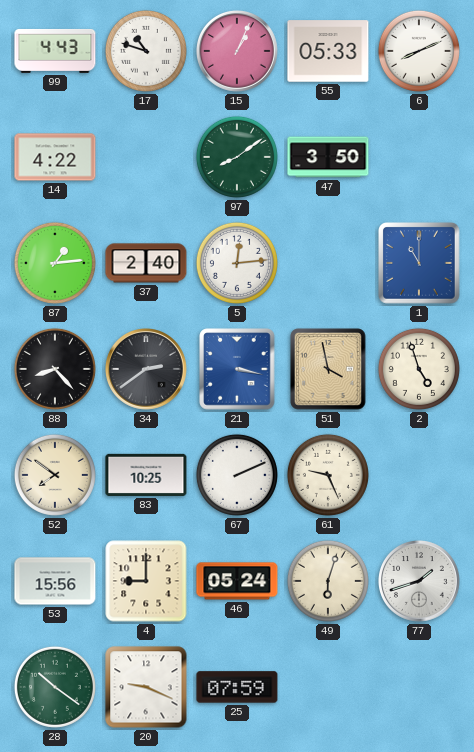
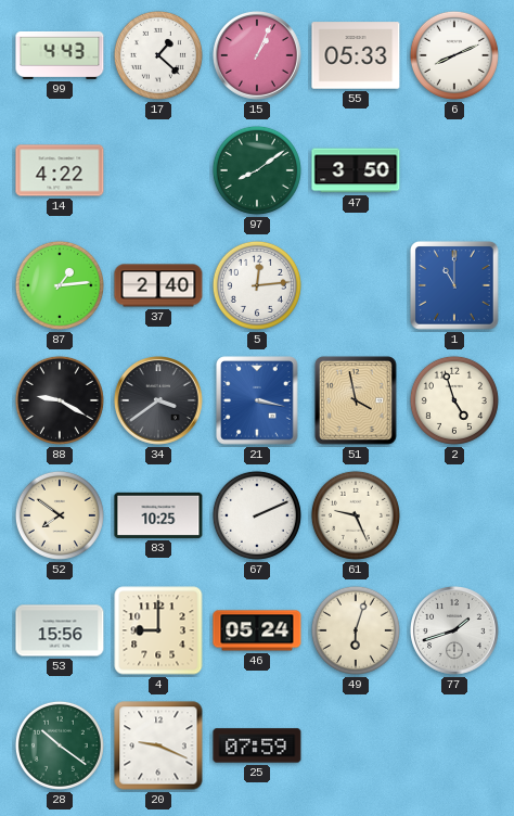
17: 10:48 -> 1:22 (158, 55)
88: 8:23 -> 9:20 (60, 400)
34: 2:39 -> 3:39 (159, 401)
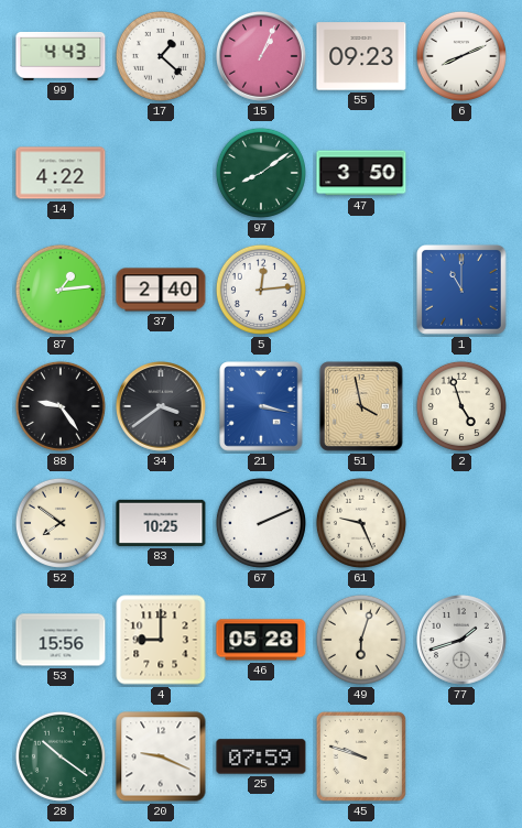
55: 05:33 -> 09:23 (361, 56)
88: 9:20 -> 9:24 (61, 406)
46: 05:24 -> 05:28 (261, 640)
45: none -> 9:48 (361, 756)
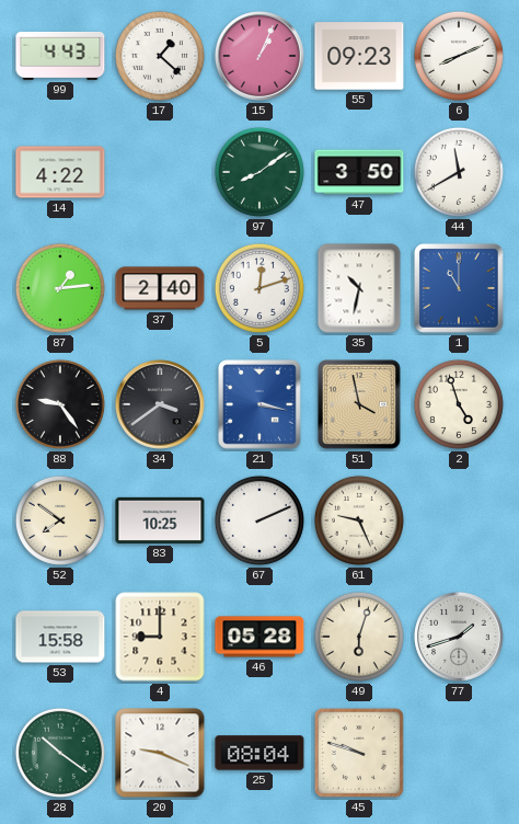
44: none -> 11:40 (459, 172)
5: 12:14 -> 12:12 (259, 288)
35: none -> 10:32 (359, 288)
53: 15:56 -> 15:58 (60, 637)
25: 07:59 -> 08:04 (259, 753)
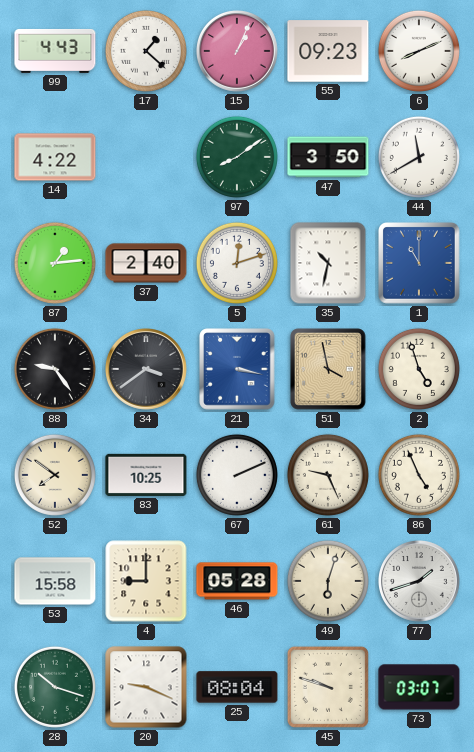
86: none -> 4:56 (419, 475)
28: 10:21 -> 10:18 (55, 687)
73: none -> 03:07 (419, 687)
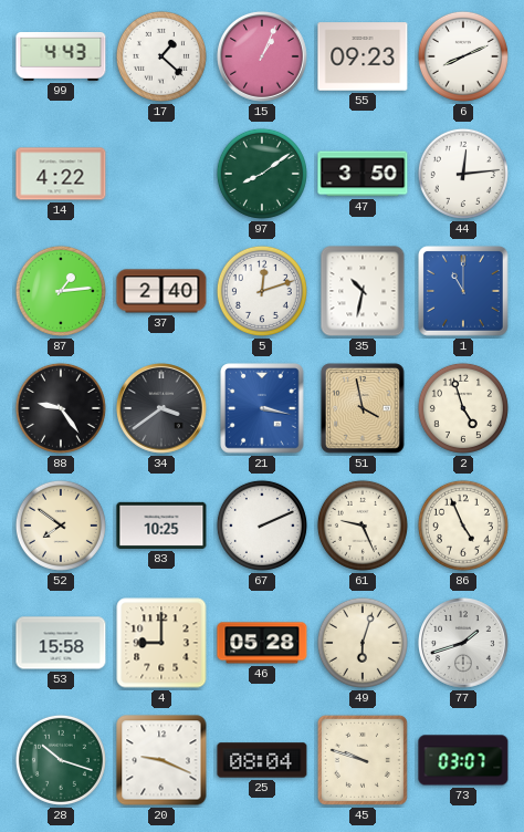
44: 11:40 -> 12:14 (463, 174)
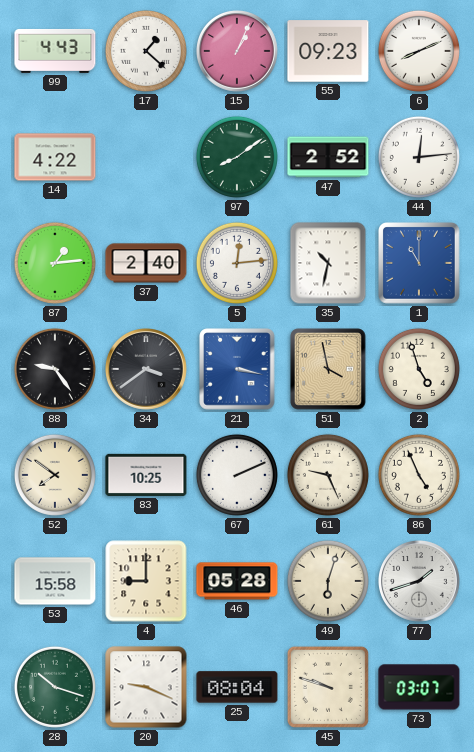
47: 3:50 -> 2:52 (328, 157)
5: 12:12 -> 12:14 (237, 263)
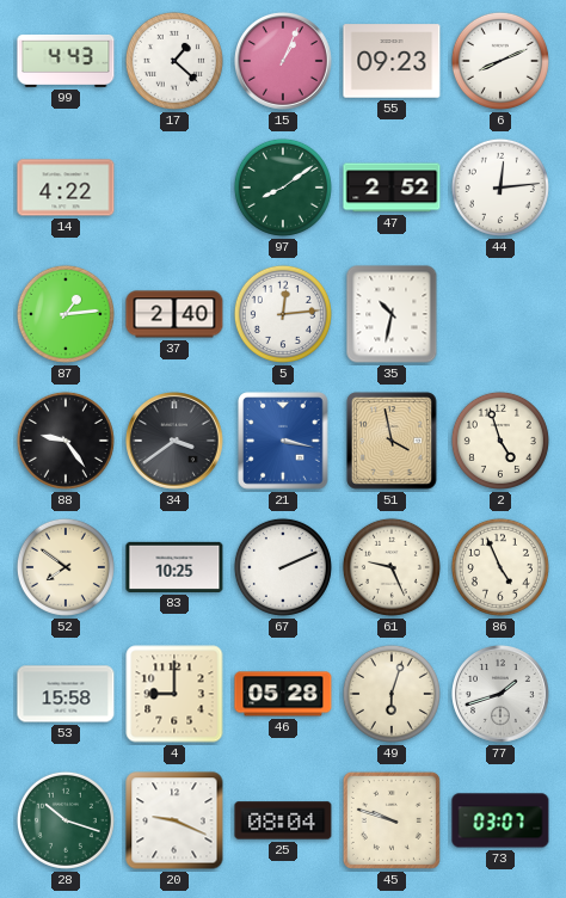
1: 11:00 -> none (420, 264)
